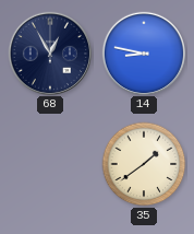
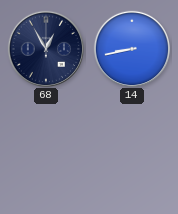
14: 8:47 -> 8:43 (131, 48)
35: 1:39 -> none (144, 164)
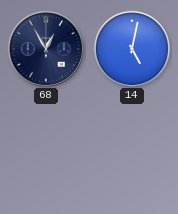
14: 8:43 -> 5:02 (131, 48)
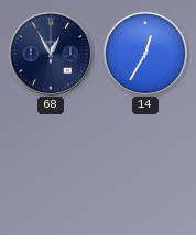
14: 5:02 -> 12:35 (144, 53)
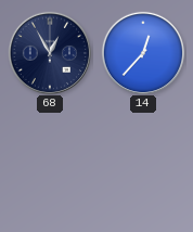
14: 12:35 -> 12:37 (142, 52)
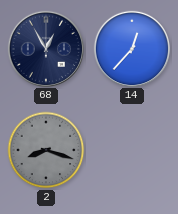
2: none -> 8:18 (46, 150)
